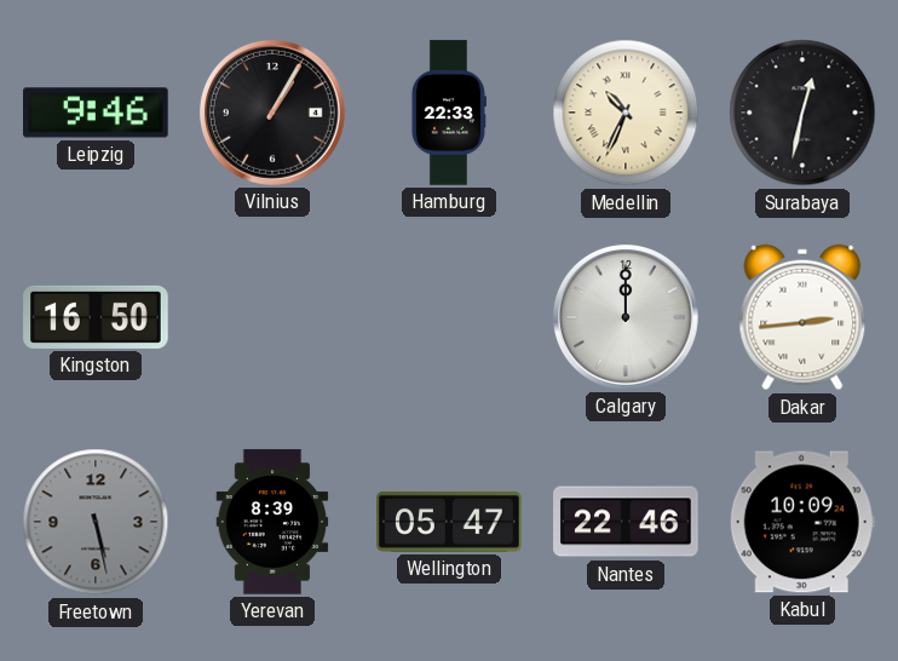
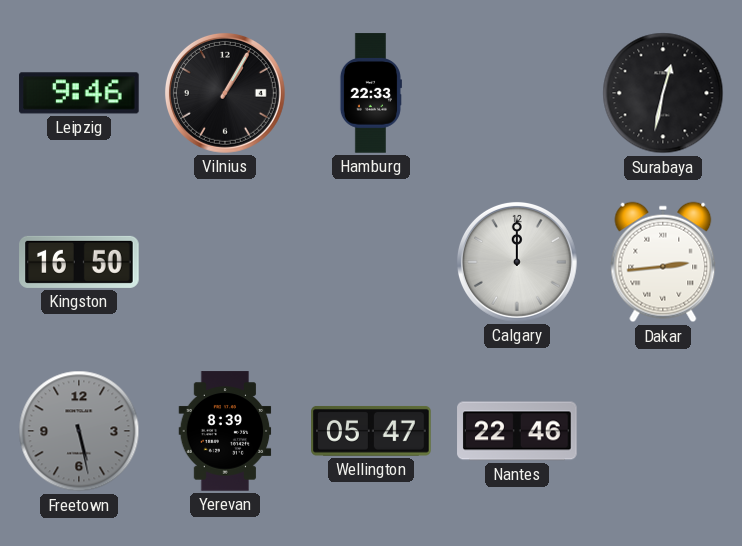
Medellin: 10:34 -> none (626, 113)
Kabul: 10:09 -> none (802, 522)
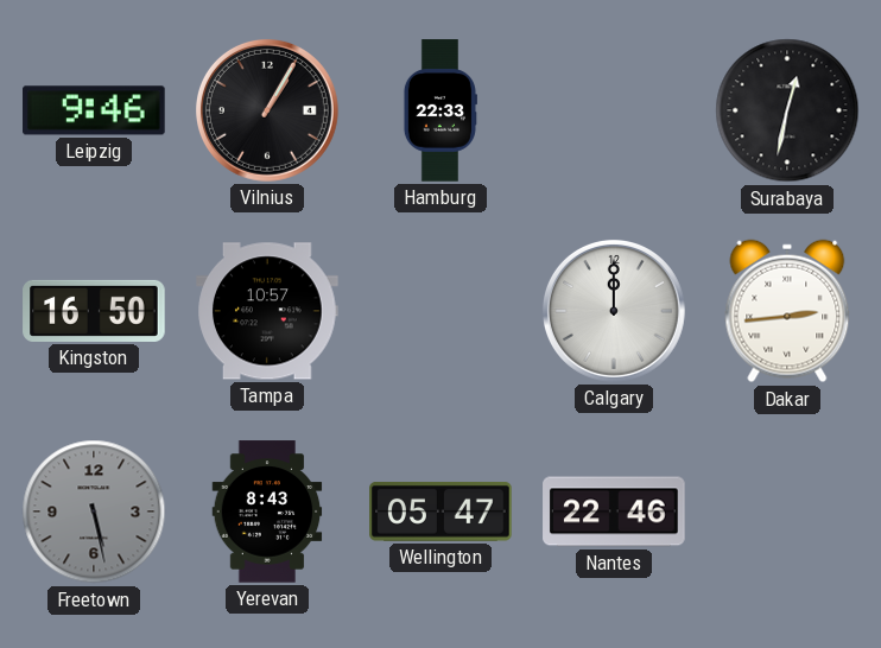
Tampa: none -> 10:57 (267, 311)
Yerevan: 8:39 -> 8:43 (267, 512)
